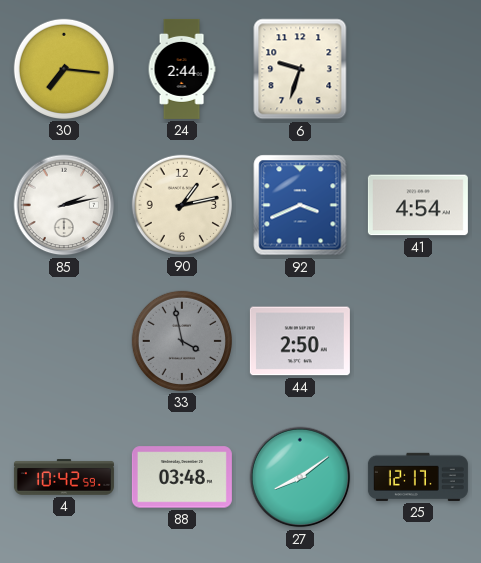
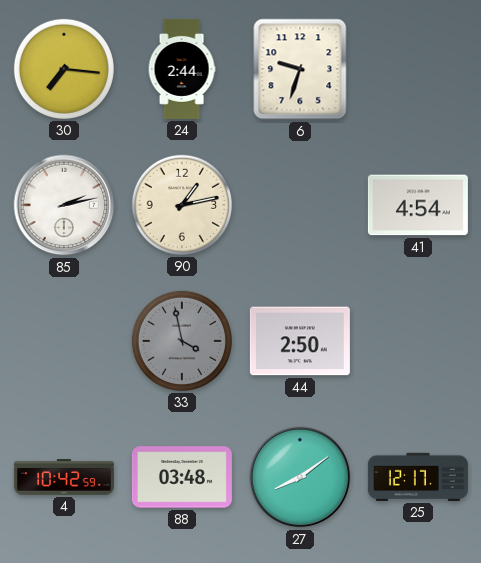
92: 3:41 -> none (300, 205)
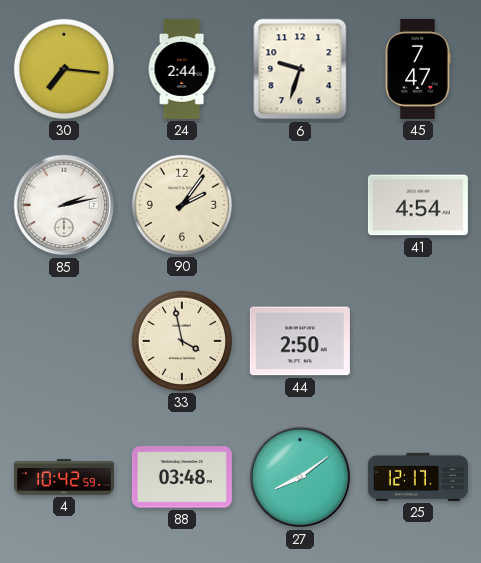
45: none -> 7:47 (418, 69)
90: 1:13 -> 2:06 (182, 205)
33 dial: grey -> cream (182, 341)
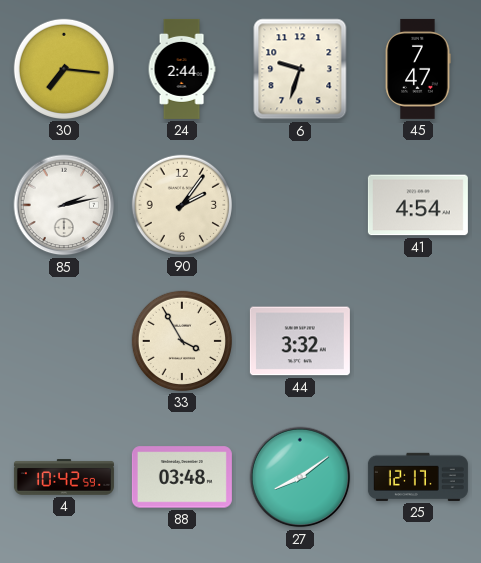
33: 3:58 -> 3:55 (182, 341)
44: 2:50 -> 3:32 (300, 341)
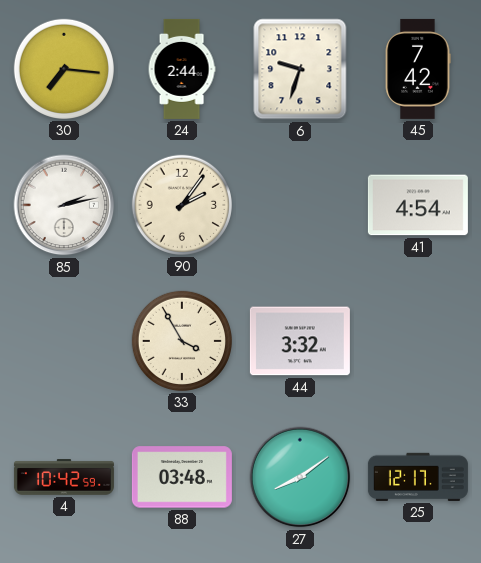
45: 7:47 -> 7:42 (418, 69)
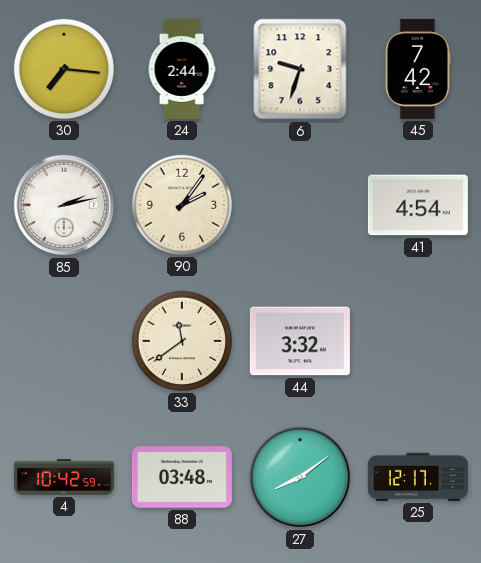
33: 3:55 -> 11:39 (182, 341)
